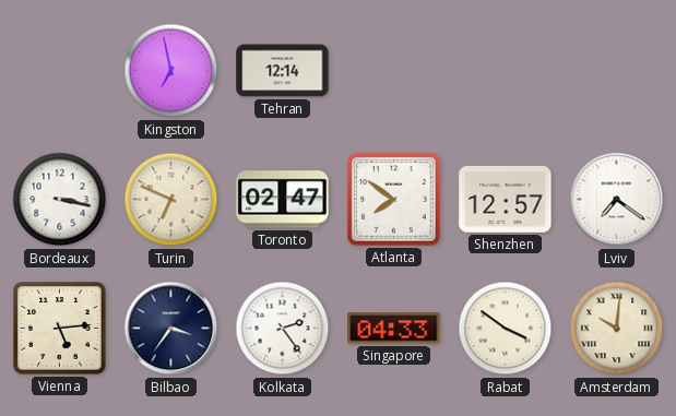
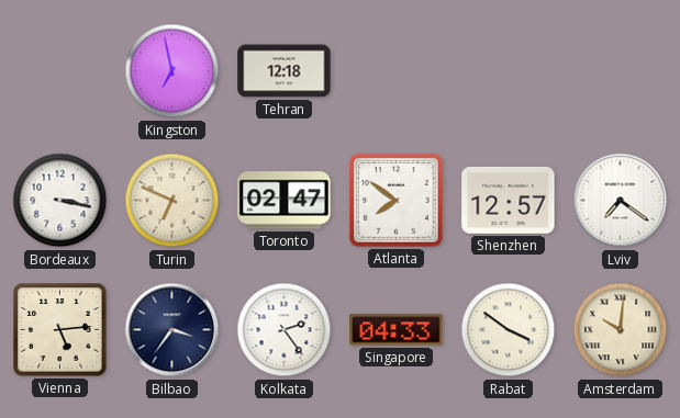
Tehran: 12:14 -> 12:18 (285, 71)
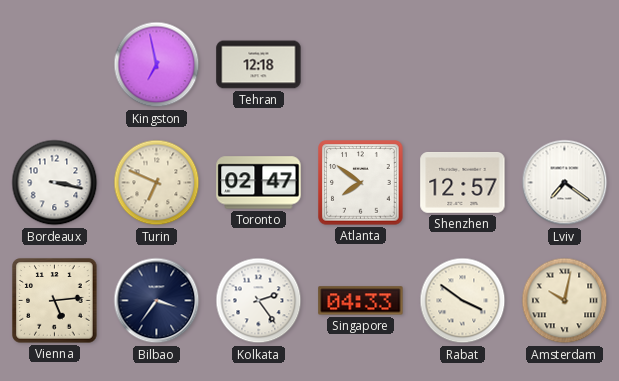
Amsterdam: 10:01 -> 10:02 (565, 301)
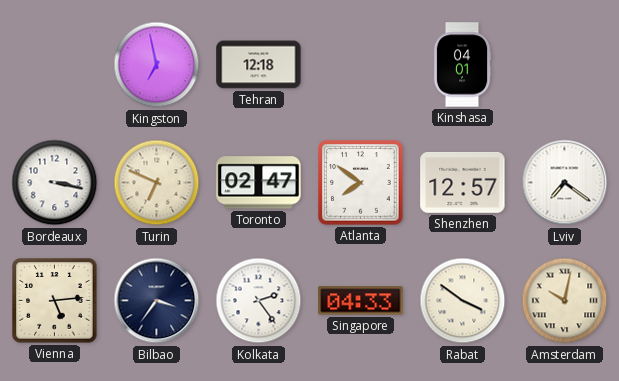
Kinshasa: none -> 04:01 (462, 65)
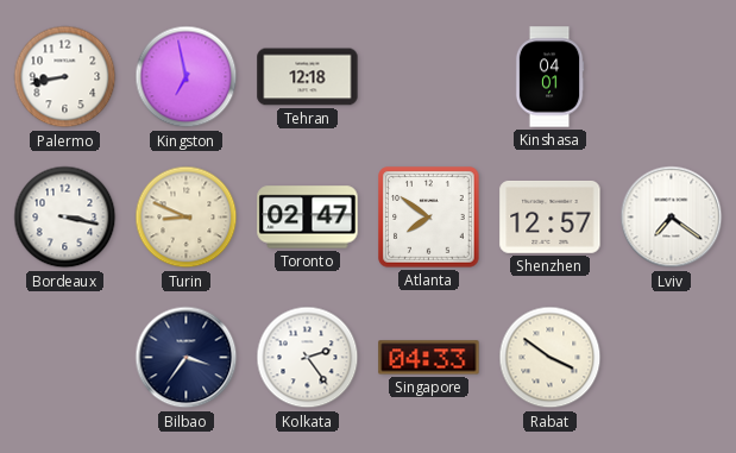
Palermo: none -> 8:43 (65, 77)
Turin: 6:49 -> 8:49 (187, 218)
Vienna: 5:14 -> none (55, 301)
Amsterdam: 10:02 -> none (565, 301)
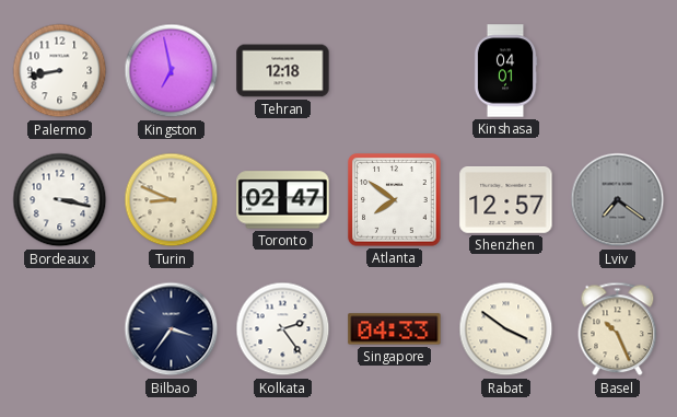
Lviv dial: white -> grey (618, 200)
Basel: none -> 10:26 (618, 329)
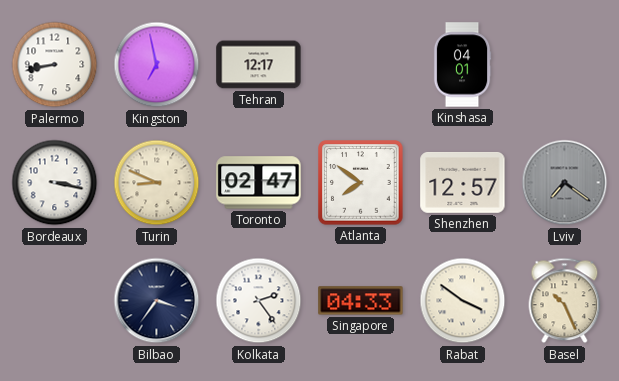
Tehran: 12:18 -> 12:17 (259, 65)
